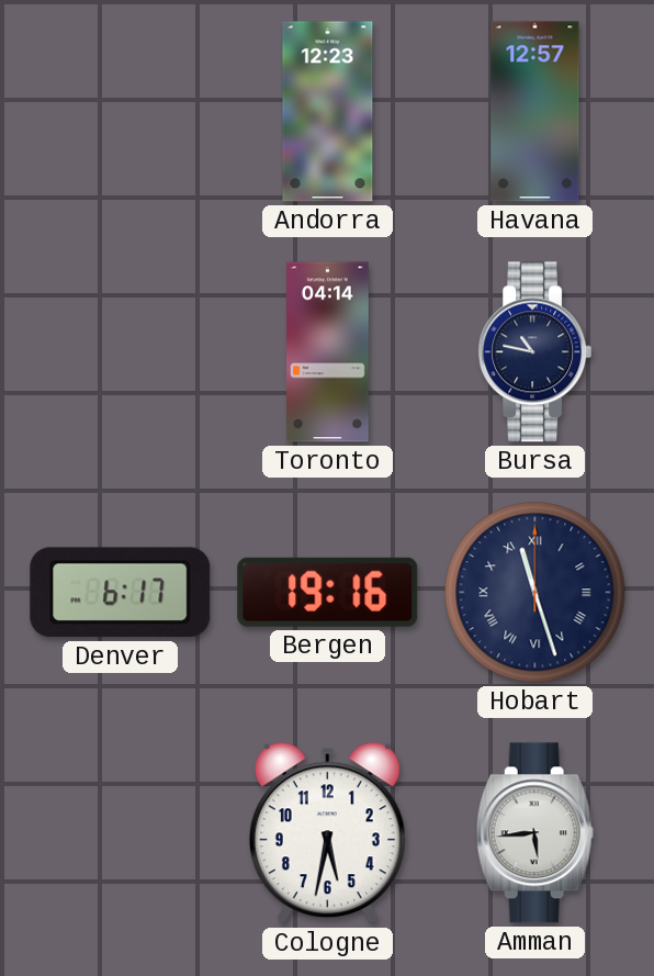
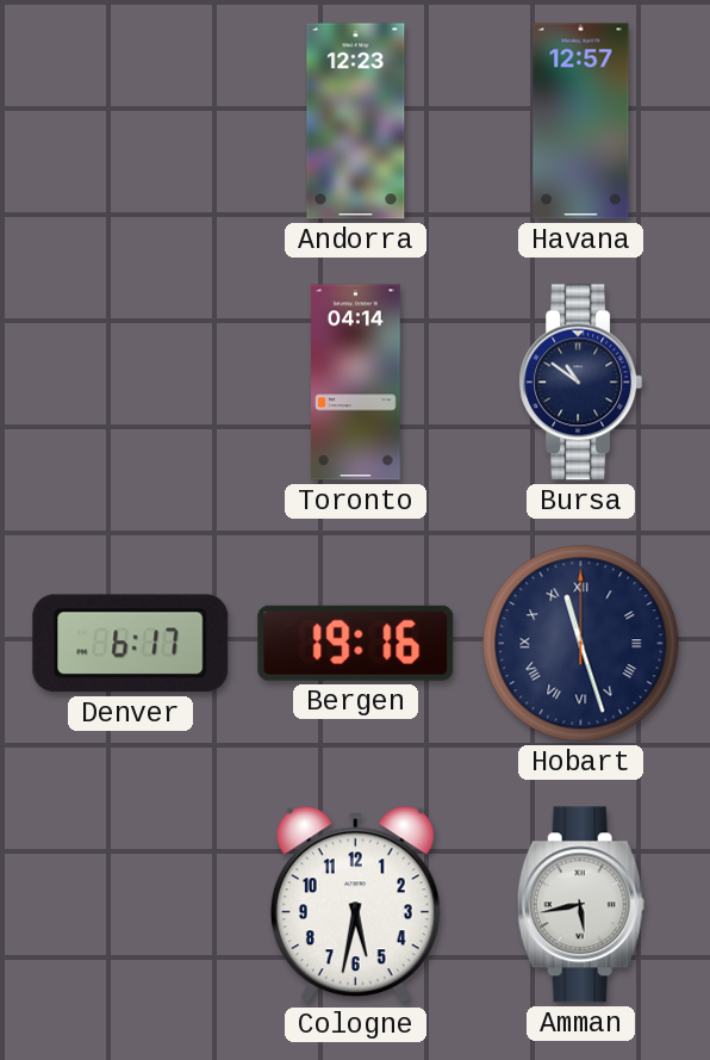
Bursa: 10:47 -> 10:51 (581, 383)
Amman: 5:44 -> 5:43 (580, 905)
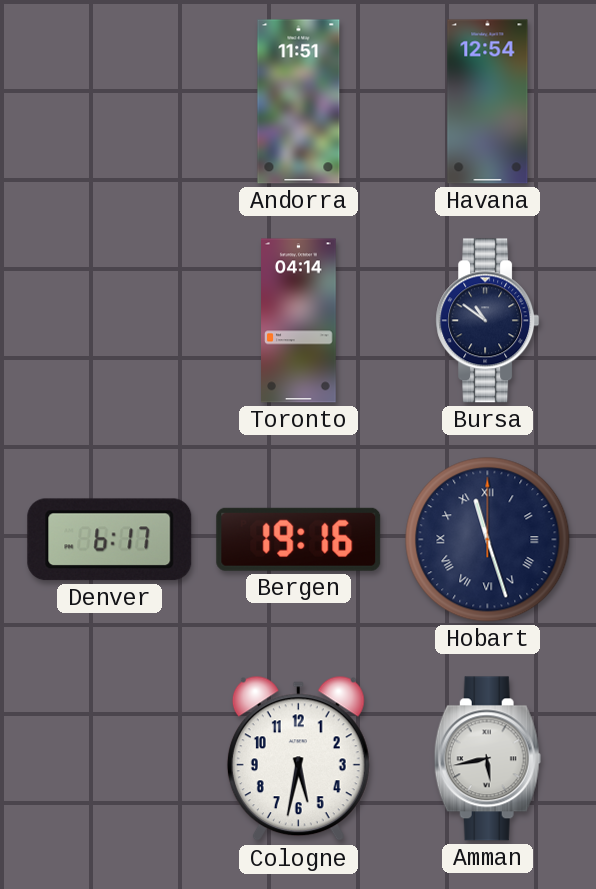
Andorra: 12:23 -> 11:51 (299, 102)
Havana: 12:57 -> 12:54 (488, 102)
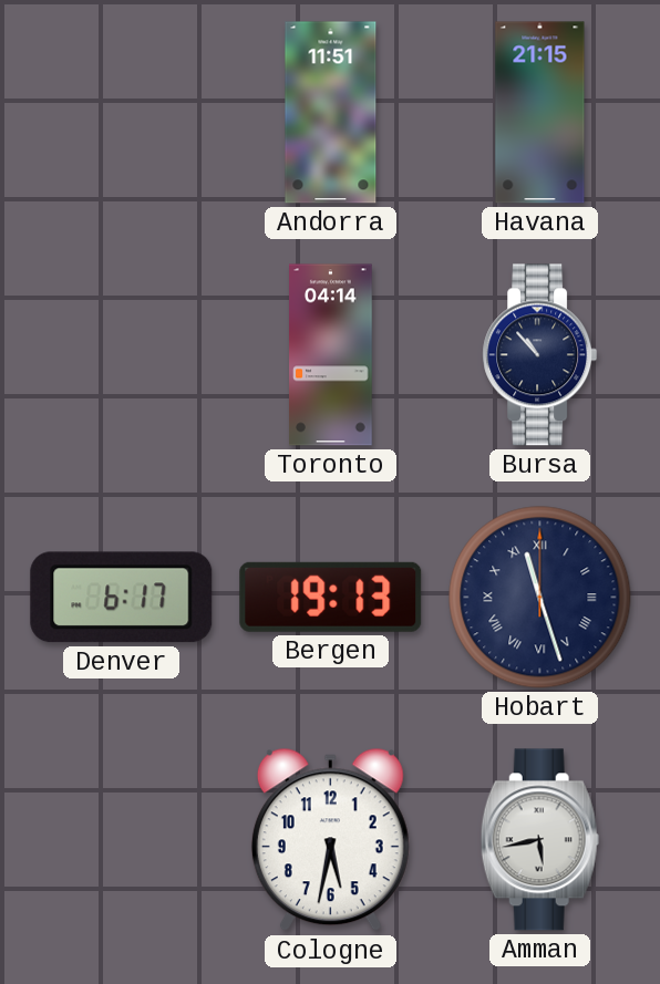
Havana: 12:54 -> 21:15 (540, 113)
Bursa: 10:51 -> 10:53 (540, 355)
Bergen: 19:16 -> 19:13 (331, 597)
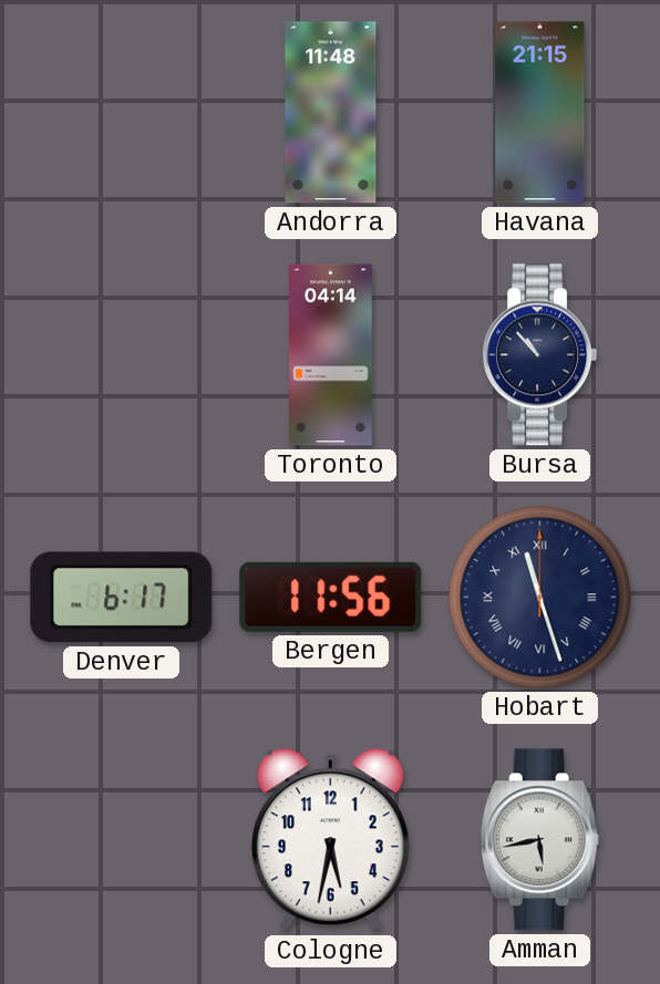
Andorra: 11:51 -> 11:48 (331, 113)
Bergen: 19:13 -> 11:56 (331, 597)
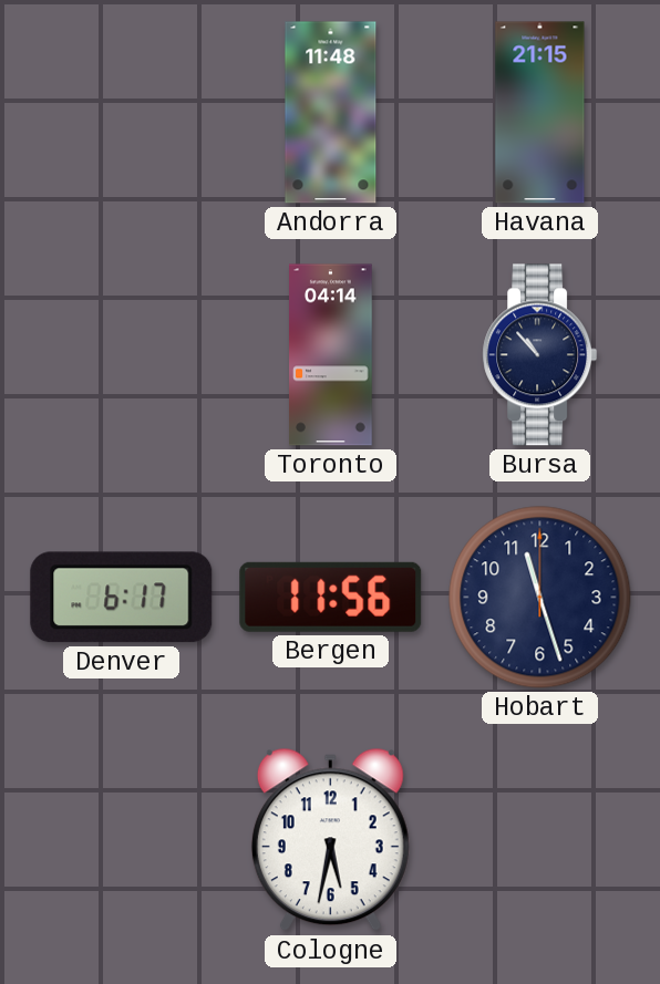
Hobart numerals: Roman -> Arabic (540, 598)
Amman: 5:43 -> none (539, 840)
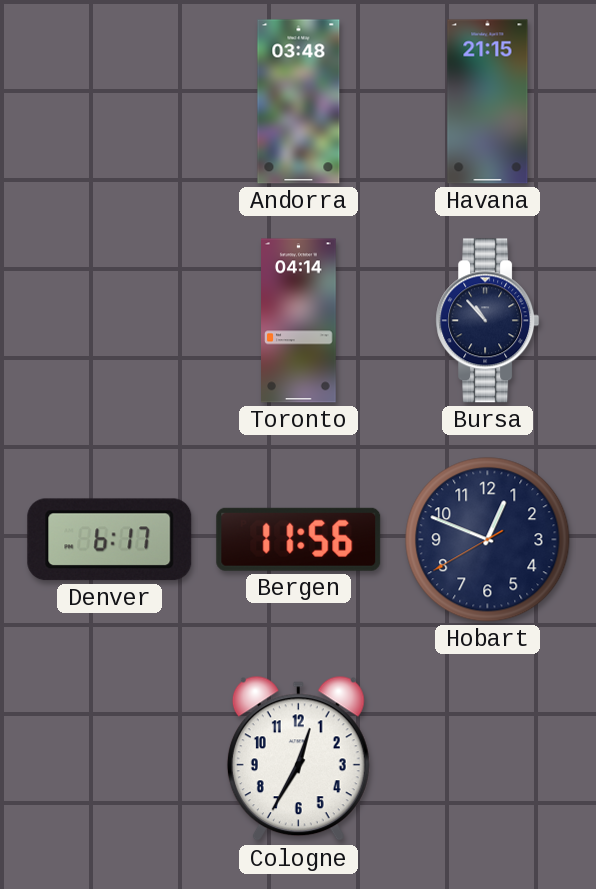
Andorra: 11:48 -> 03:48 (299, 102)
Hobart: 11:27 -> 12:48 (488, 540)
Cologne: 5:32 -> 12:35 (298, 759)
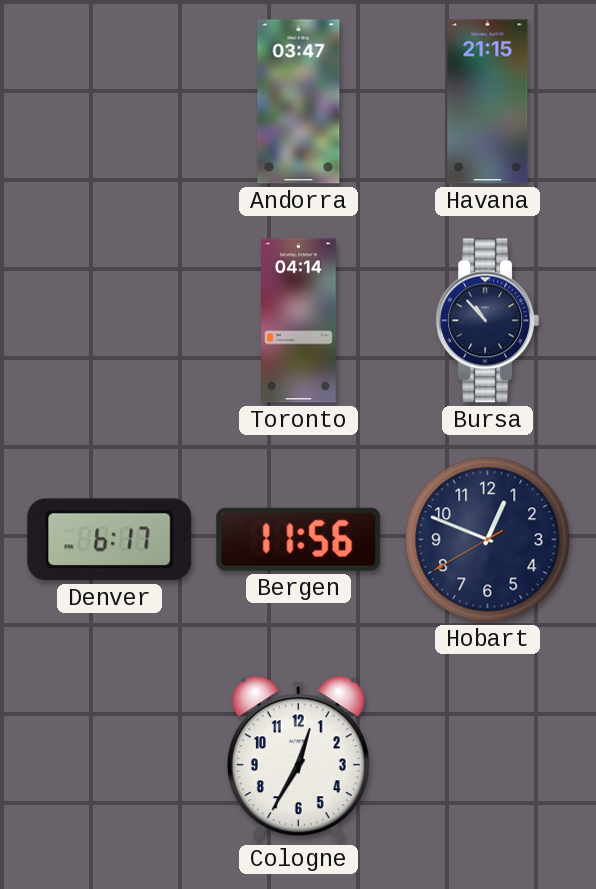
Andorra: 03:48 -> 03:47 (299, 102)
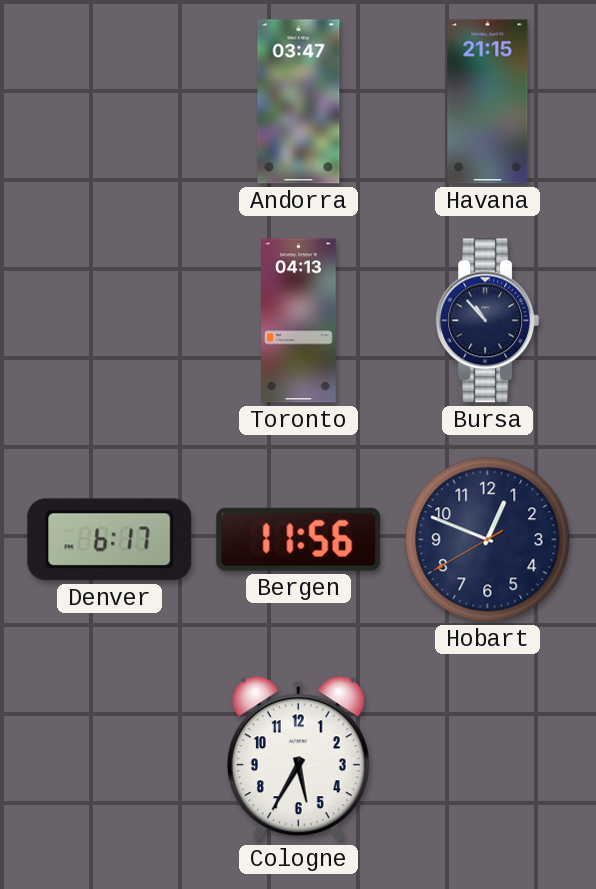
Toronto: 04:14 -> 04:13 (299, 321)
Cologne: 12:35 -> 5:35 (298, 759)
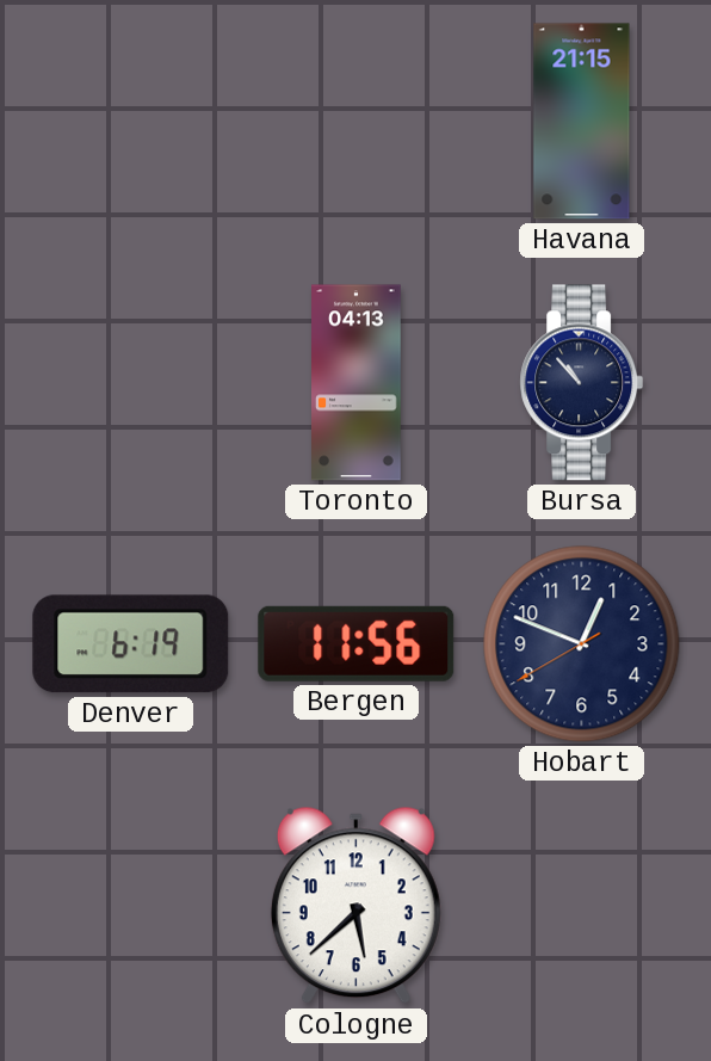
Andorra: 03:47 -> none (299, 102)
Denver: 6:17 -> 6:19 (131, 644)
Cologne: 5:35 -> 5:38 (355, 906)
